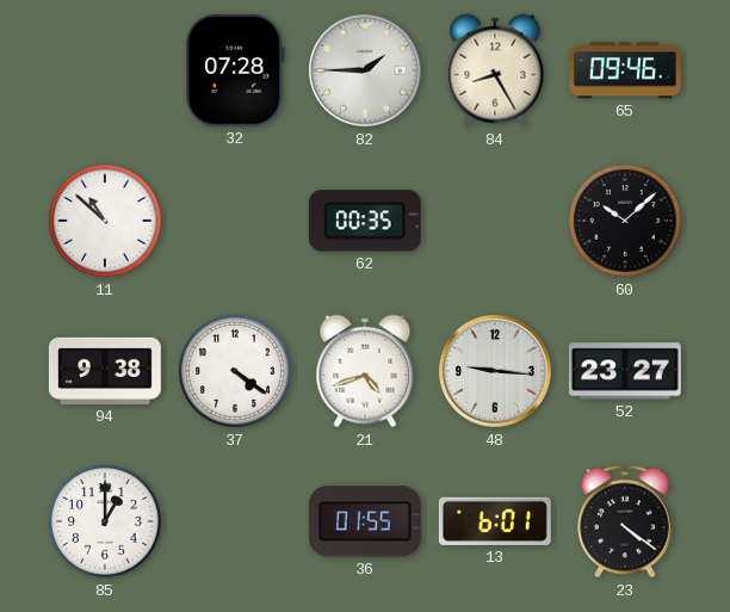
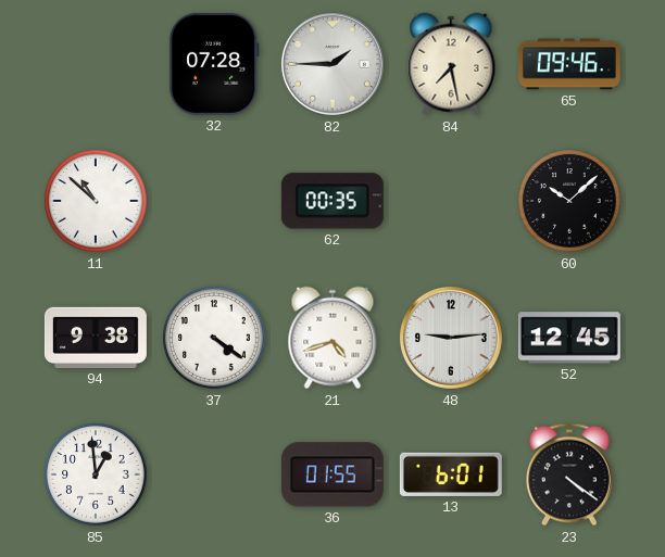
84: 8:25 -> 7:28 (451, 64)
48: 9:16 -> 9:14 (451, 338)
52: 23:27 -> 12:45 (569, 338)
85: 1:00 -> 12:59 (96, 474)
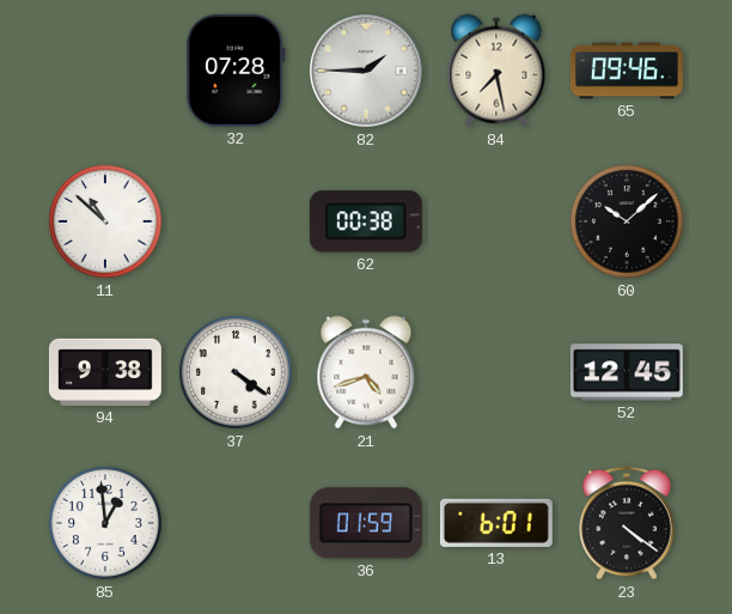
62: 00:35 -> 00:38 (366, 221)
48: 9:14 -> none (451, 338)
36: 01:55 -> 01:59 (366, 523)
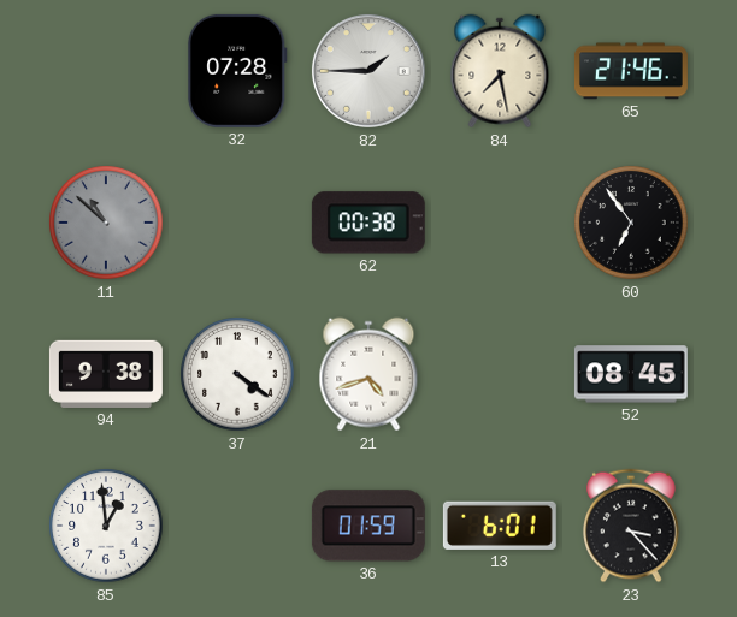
65: 09:46 -> 21:46 (631, 71)
11 dial: white -> grey (106, 223)
60: 10:08 -> 6:54 (631, 223)
52: 12:45 -> 08:45 (631, 374)
23: 4:21 -> 3:23 (631, 526)
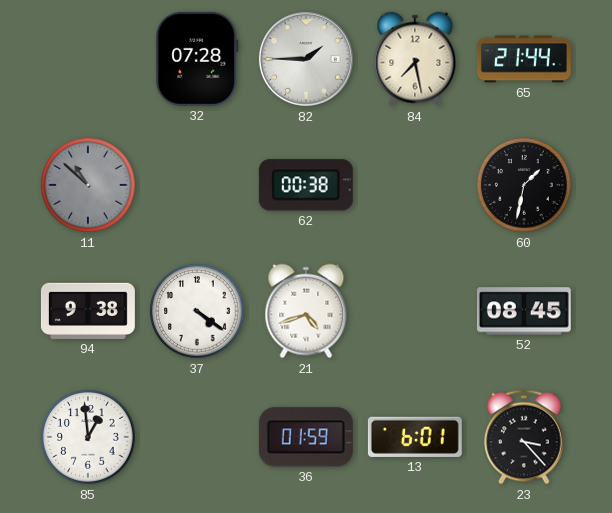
65: 21:46 -> 21:44 (524, 59)
60: 6:54 -> 1:32 (524, 185)
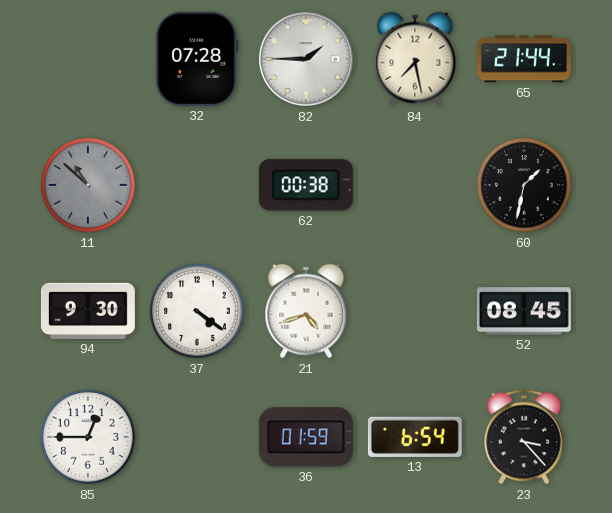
94: 9:38 -> 9:30 (88, 311)
85: 12:59 -> 12:45 (88, 437)
13: 6:01 -> 6:54 (415, 437)
